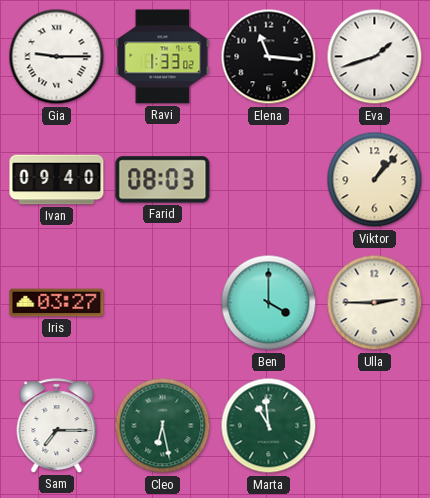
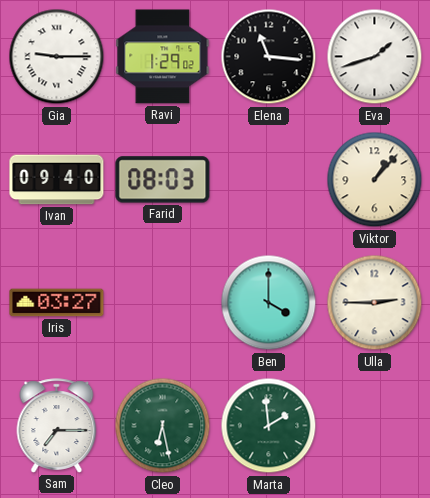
Ravi: 1:33 -> 1:29 (163, 57)
Marta: 10:59 -> 1:59 (269, 426)
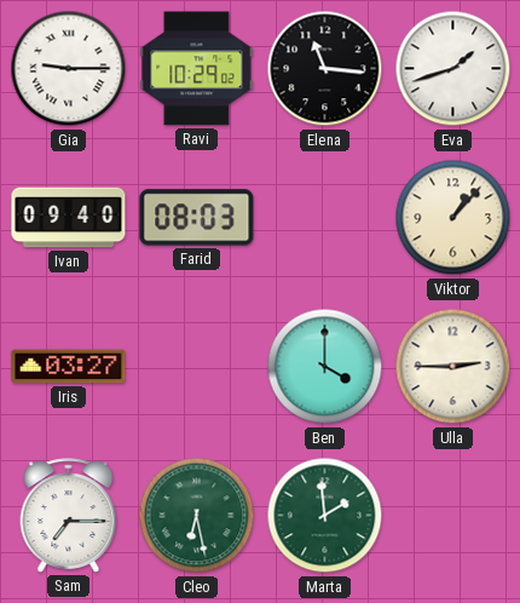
Ravi: 1:29 -> 10:29 (197, 69)
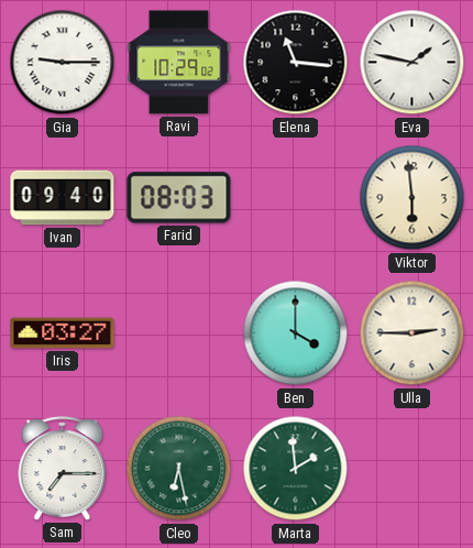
Eva: 1:42 -> 1:47 (413, 63)
Viktor: 1:07 -> 5:59 (413, 198)
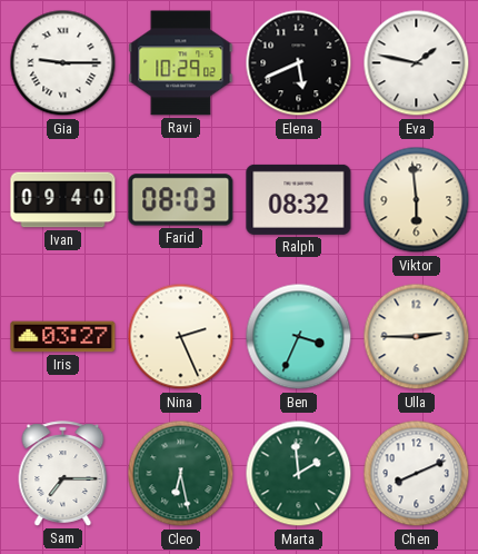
Elena: 11:16 -> 5:41 (299, 63)
Ralph: none -> 08:32 (299, 199)
Nina: none -> 2:26 (181, 337)
Ben: 4:00 -> 3:34 (299, 337)
Chen: none -> 8:11 (417, 474)
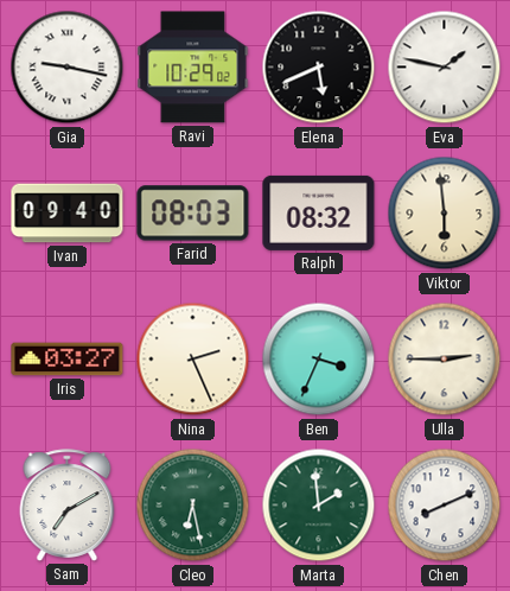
Gia: 9:15 -> 9:17 (68, 68)
Sam: 7:15 -> 7:10 (68, 506)
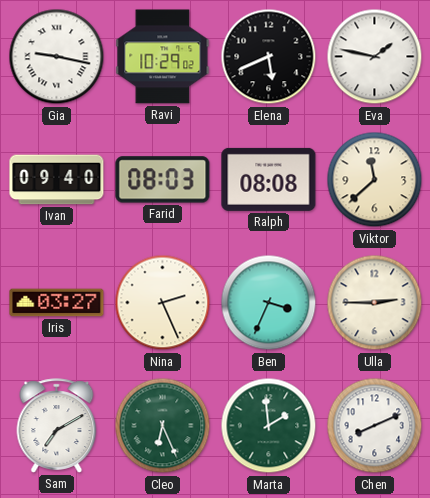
Ralph: 08:32 -> 08:08 (269, 179)
Viktor: 5:59 -> 11:38 (375, 180)
Cleo: 6:28 -> 6:26 (163, 426)
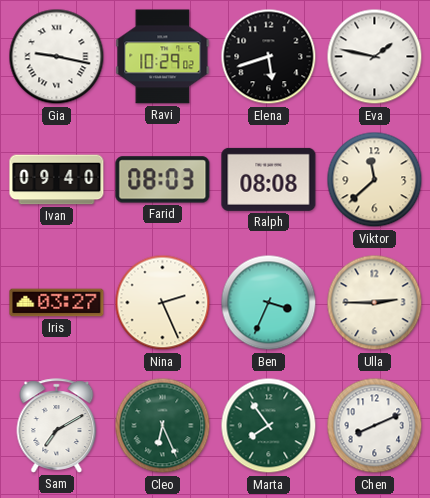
Elena: 5:41 -> 5:42 (269, 57)
Marta: 1:59 -> 7:54 (269, 426)
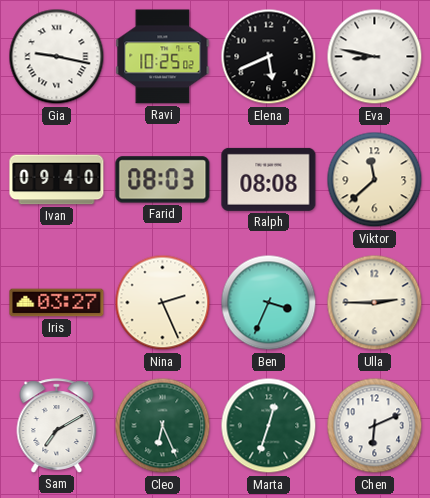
Ravi: 10:29 -> 10:25 (163, 57)
Elena: 5:42 -> 5:41 (269, 57)
Eva: 1:47 -> 8:47 (375, 57)
Marta: 7:54 -> 12:33 (269, 426)
Chen: 8:11 -> 6:11 (375, 426)
